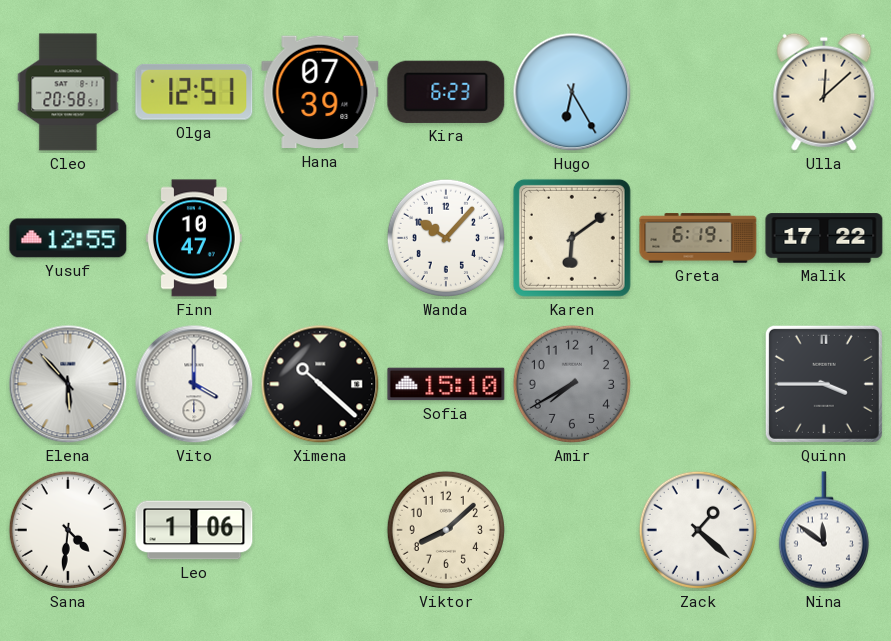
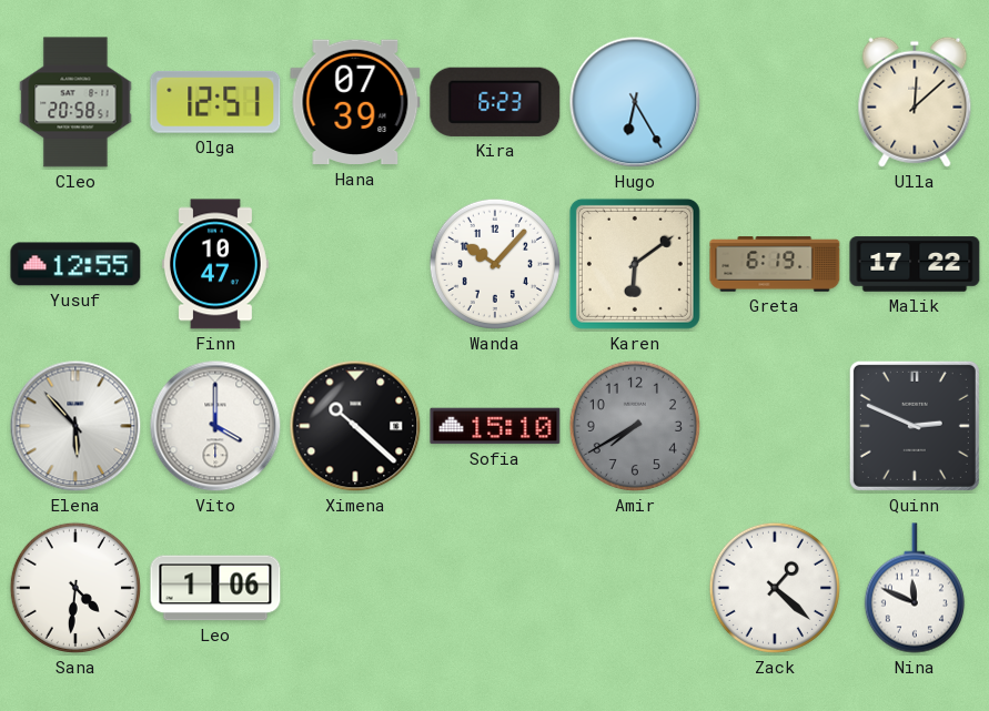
Quinn: 3:45 -> 2:49 (915, 426)
Viktor: 8:08 -> none (446, 530)
Nina: 11:51 -> 11:49 (915, 588)
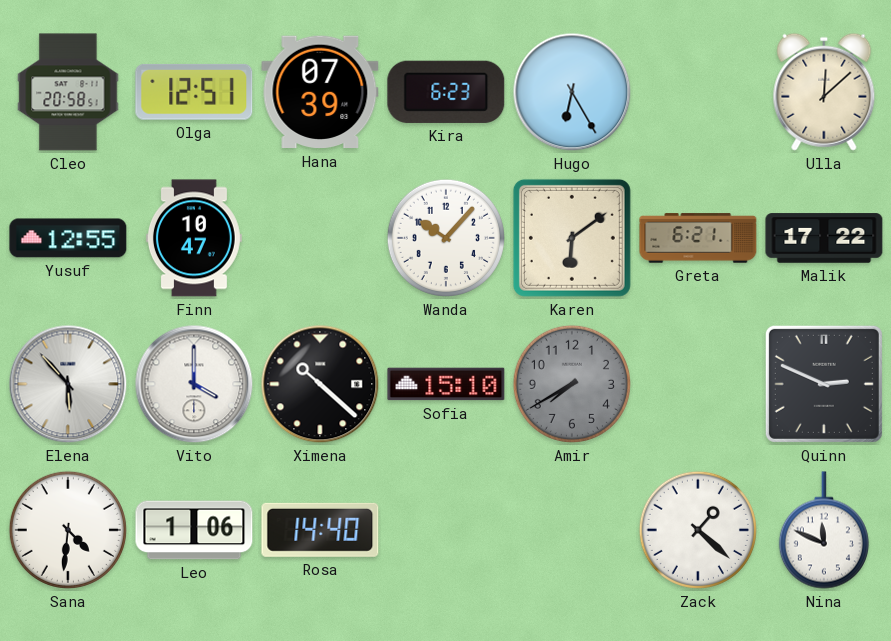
Greta: 6:19 -> 6:21 (698, 238)
Rosa: none -> 14:40 (320, 530)
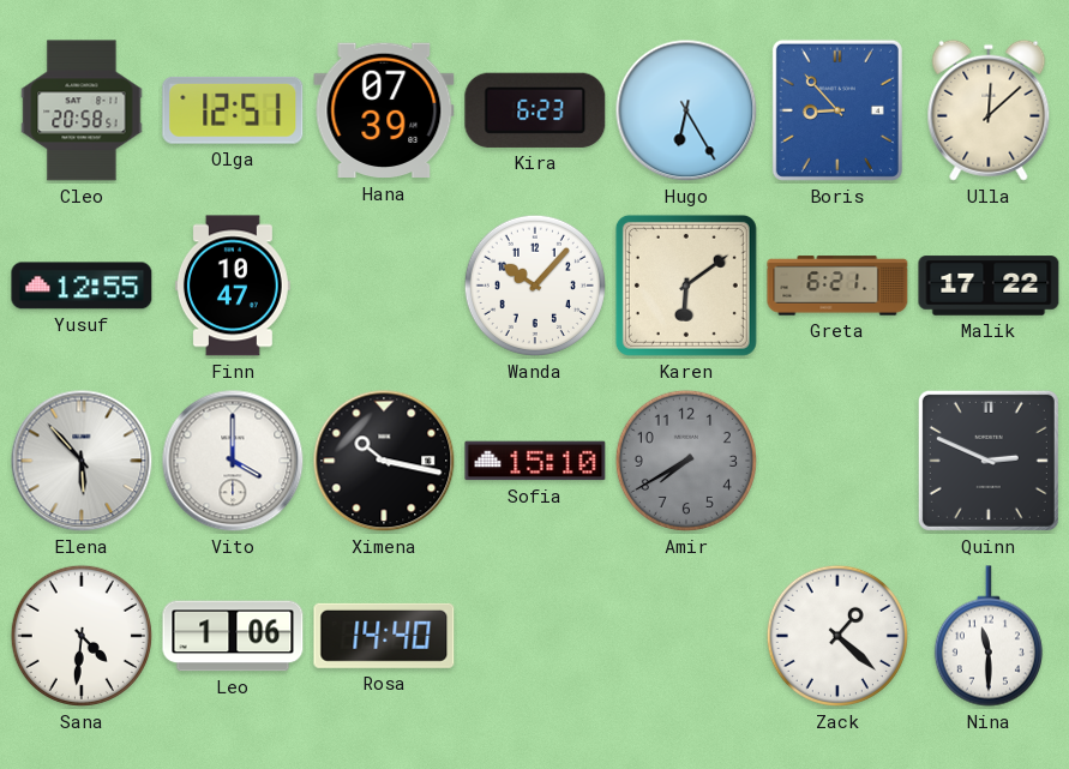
Boris: none -> 8:53 (837, 110)
Ximena: 10:22 -> 10:17 (384, 461)
Nina: 11:49 -> 11:30 (989, 636)
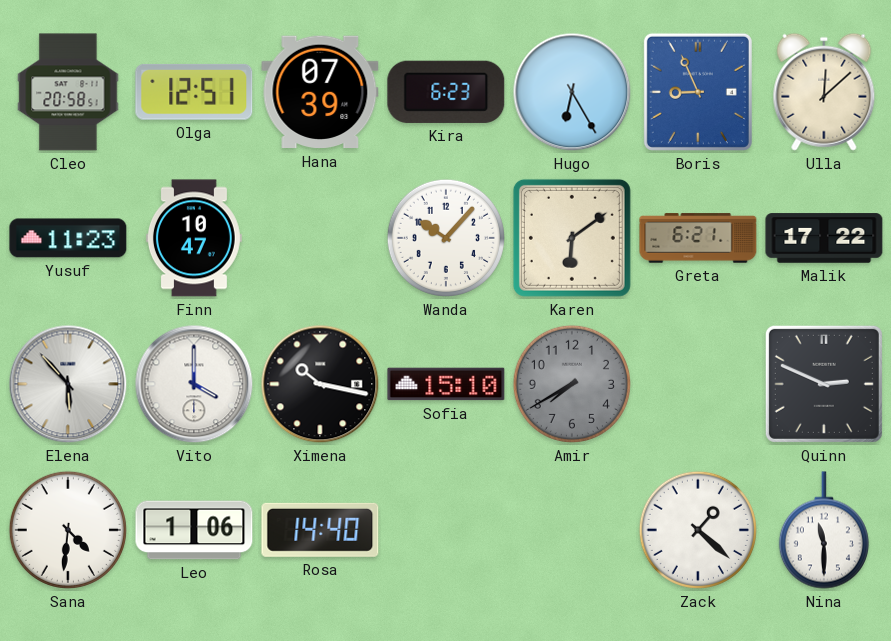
Boris: 8:53 -> 8:56 (698, 92)
Yusuf: 12:55 -> 11:23 (68, 238)
